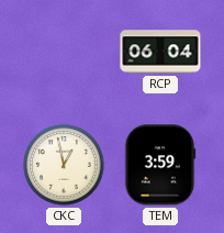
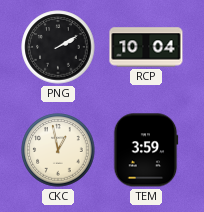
PNG: none -> 2:10 (58, 47)
RCP: 06:04 -> 10:04 (146, 47)
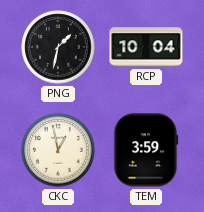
PNG: 2:10 -> 1:32 (58, 47)
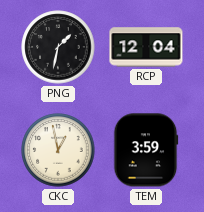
RCP: 10:04 -> 12:04 (146, 47)
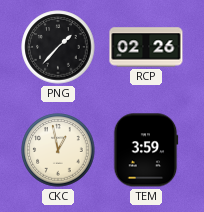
PNG: 1:32 -> 1:37 (58, 47)
RCP: 12:04 -> 02:26 (146, 47)
